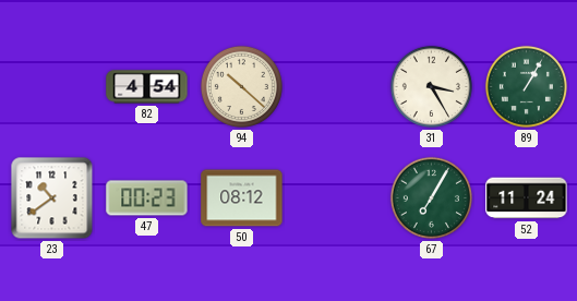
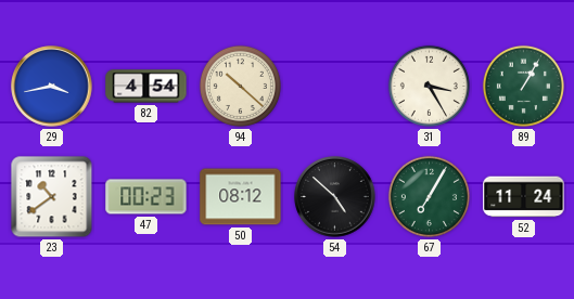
29: none -> 3:43 (52, 87)
54: none -> 4:52 (335, 197)
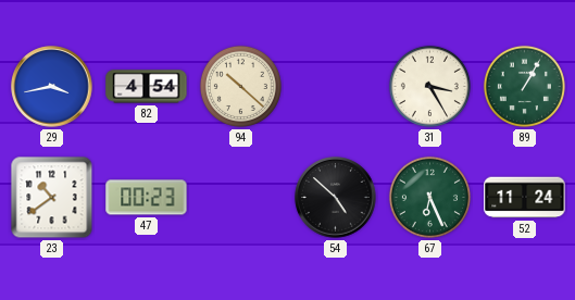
50: 08:12 -> none (241, 197)
67: 7:05 -> 6:26 (429, 197)
